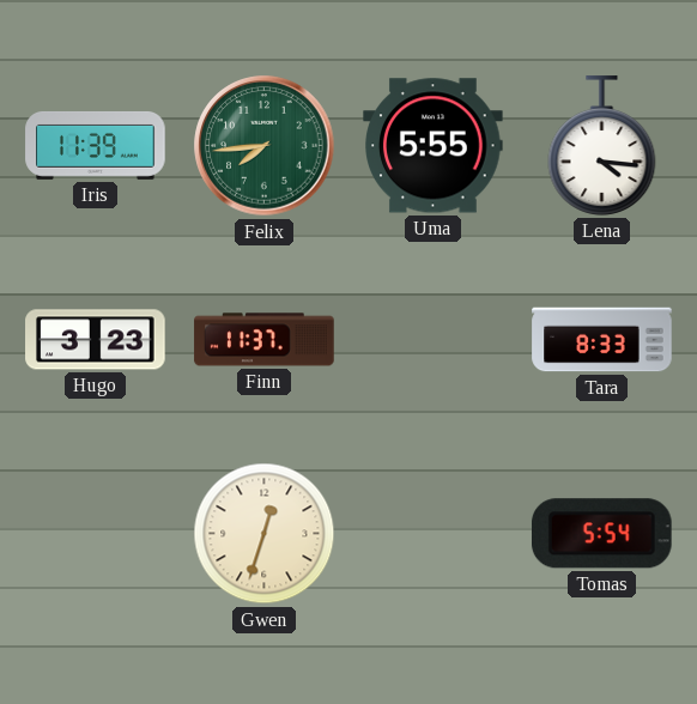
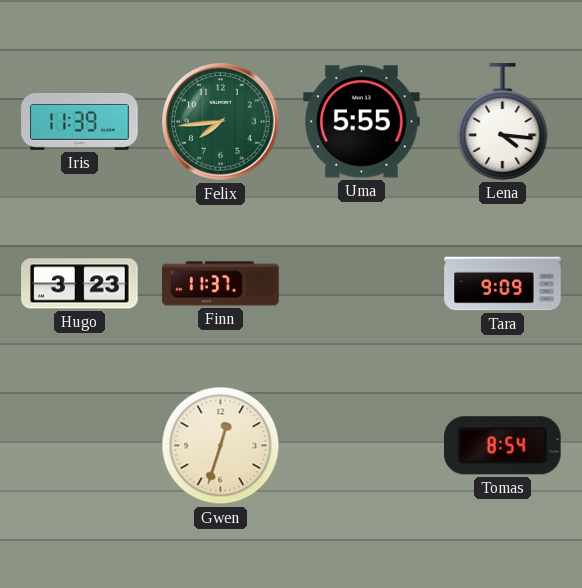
Tara: 8:33 -> 9:09 (503, 284)
Tomas: 5:54 -> 8:54 (502, 446)
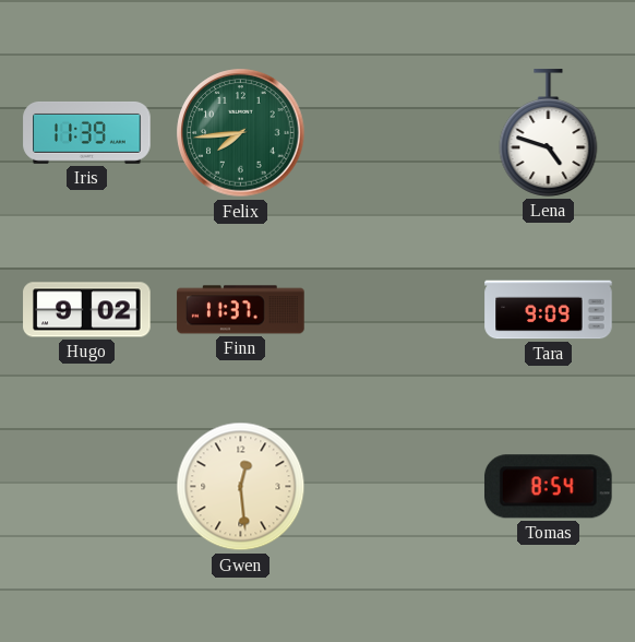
Uma: 5:55 -> none (362, 122)
Lena: 4:16 -> 4:48 (549, 133)
Hugo: 3:23 -> 9:02 (87, 310)
Gwen: 12:33 -> 12:29 (241, 487)
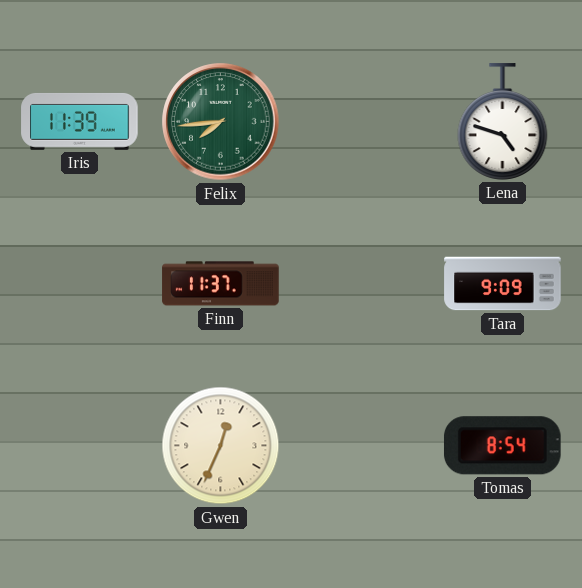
Hugo: 9:02 -> none (87, 310)
Gwen: 12:29 -> 12:34 (221, 446)
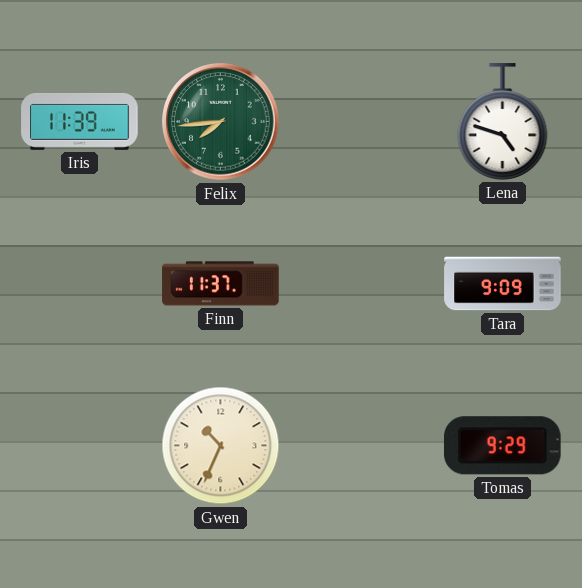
Gwen: 12:34 -> 10:34 (221, 446)
Tomas: 8:54 -> 9:29 (502, 446)
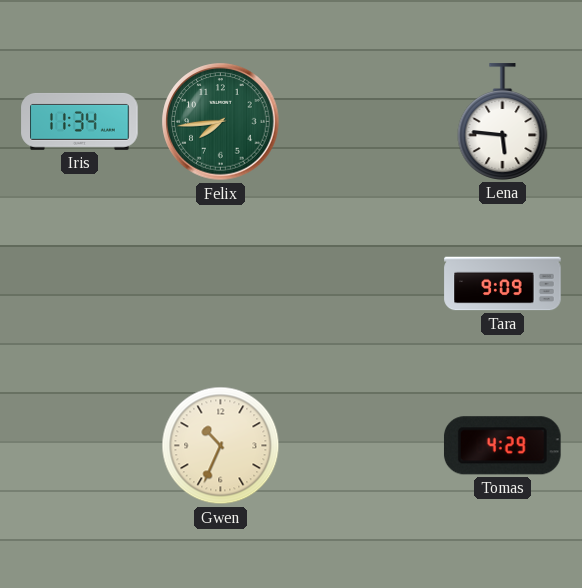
Iris: 11:39 -> 11:34 (80, 121)
Lena: 4:48 -> 5:46 (503, 122)
Finn: 11:37 -> none (221, 284)
Tomas: 9:29 -> 4:29 (502, 446)
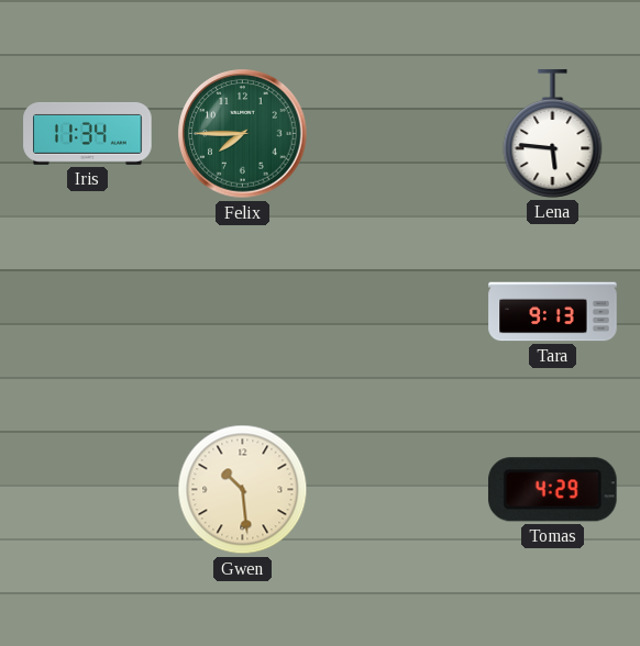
Felix: 7:44 -> 7:45 (243, 134)
Tara: 9:09 -> 9:13 (553, 312)
Gwen: 10:34 -> 10:29 (243, 490)
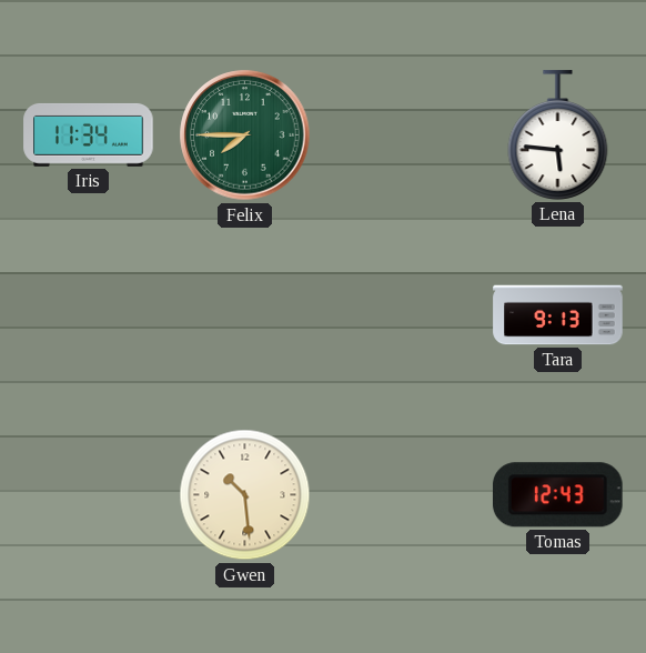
Tomas: 4:29 -> 12:43 (557, 495)
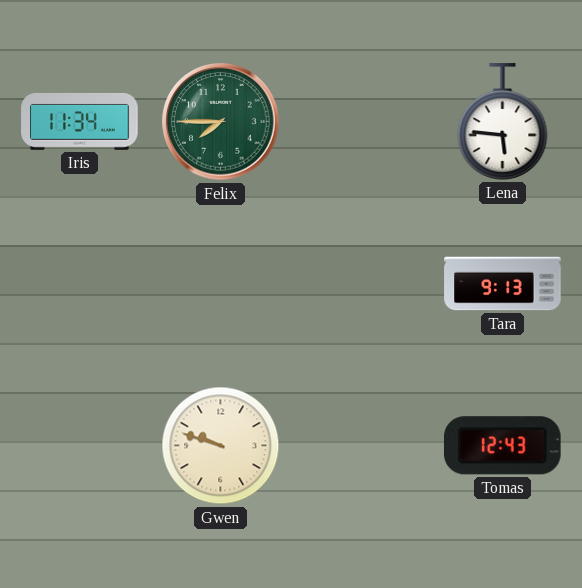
Gwen: 10:29 -> 9:48 (221, 446)
